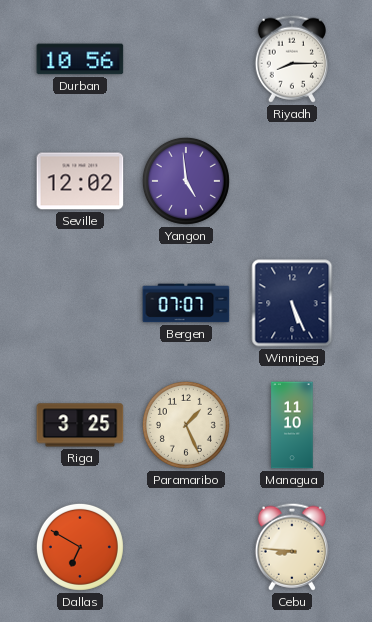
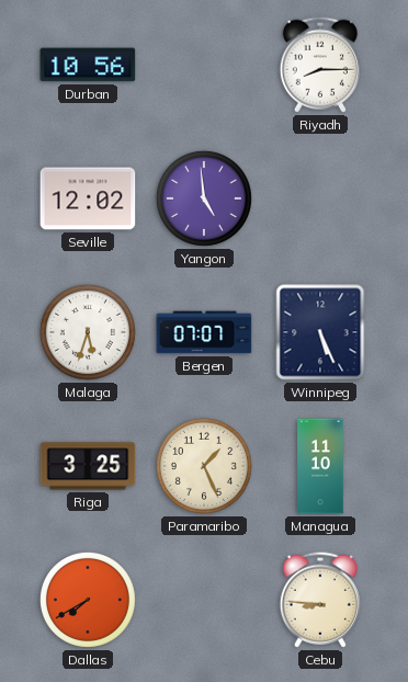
Malaga: none -> 5:33 (88, 332)
Dallas: 6:50 -> 7:40 (88, 600)
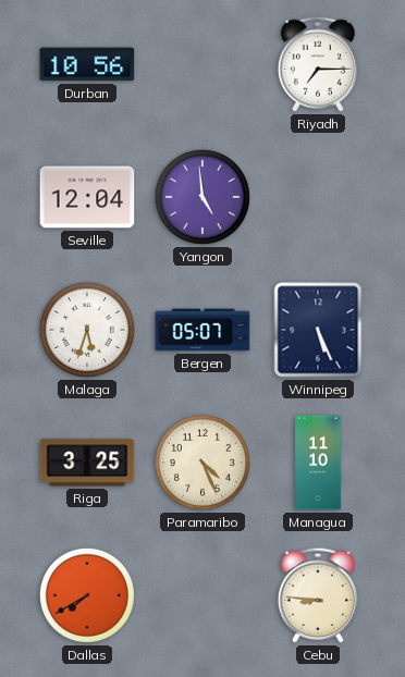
Riyadh: 8:15 -> 7:15 (318, 64)
Seville: 12:02 -> 12:04 (87, 197)
Bergen: 07:07 -> 05:07 (202, 330)
Paramaribo: 1:26 -> 4:26 (202, 463)
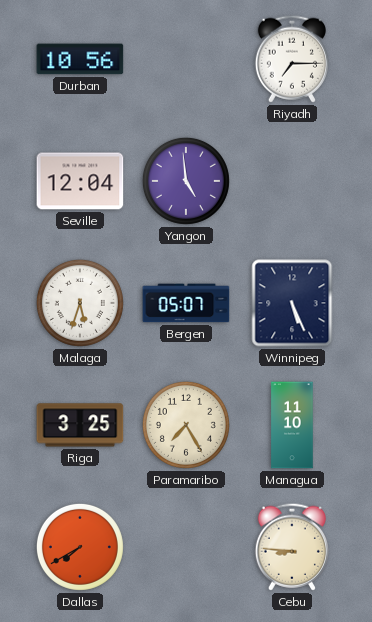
Paramaribo: 4:26 -> 7:25 (186, 425)
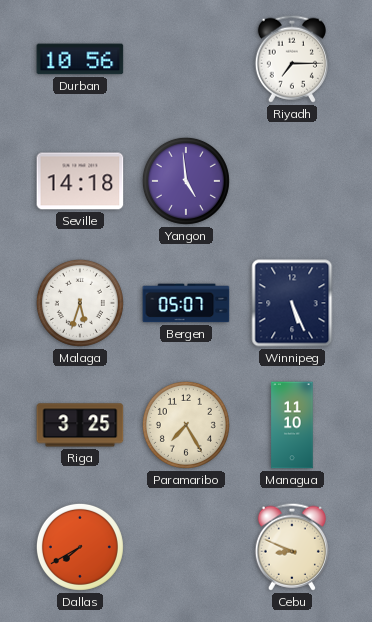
Seville: 12:04 -> 14:18 (80, 181)
Cebu: 8:46 -> 8:49 (292, 547)
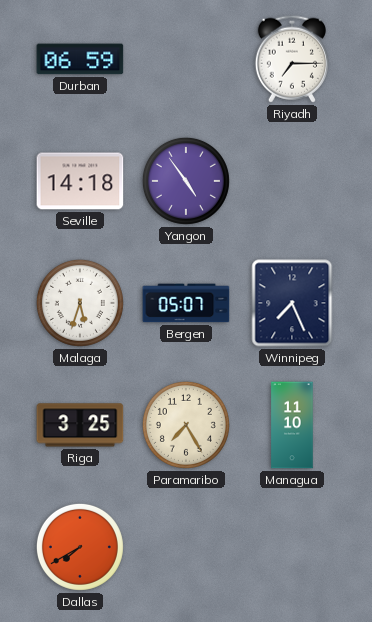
Durban: 10:56 -> 06:59 (80, 59)
Yangon: 4:59 -> 4:54 (186, 181)
Winnipeg: 5:26 -> 7:26 (292, 303)
Cebu: 8:49 -> none (292, 547)
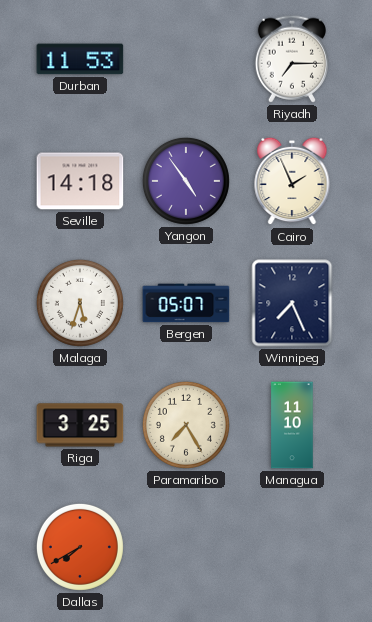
Durban: 06:59 -> 11:53 (80, 59)
Cairo: none -> 1:56 (292, 181)
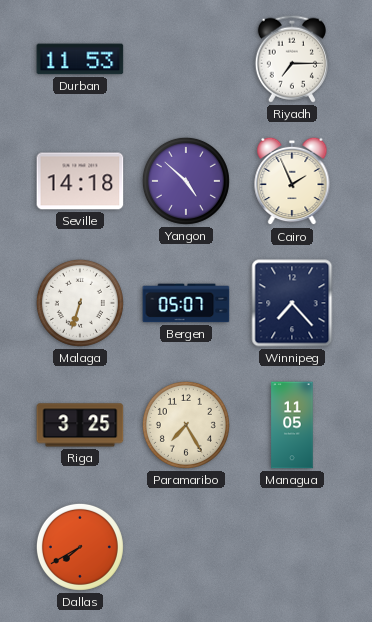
Yangon: 4:54 -> 4:52 (186, 181)
Malaga: 5:33 -> 6:33 (80, 303)
Winnipeg: 7:26 -> 7:23 (292, 303)
Managua: 11:10 -> 11:05 (292, 425)
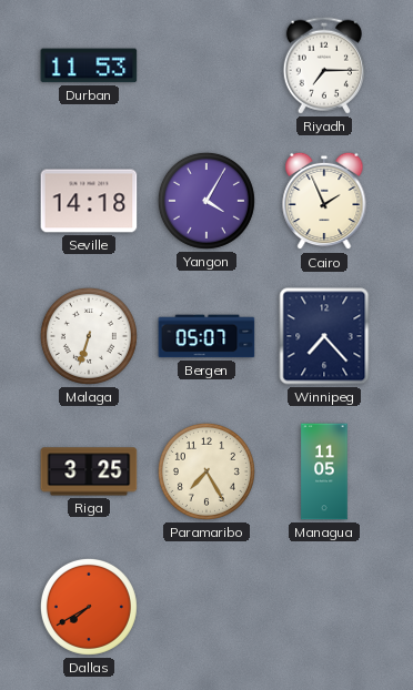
Yangon: 4:52 -> 4:05 (206, 201)
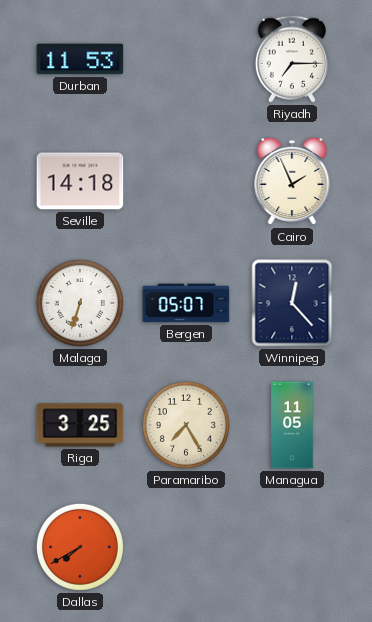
Yangon: 4:05 -> none (206, 201)
Winnipeg: 7:23 -> 12:23 (292, 303)
